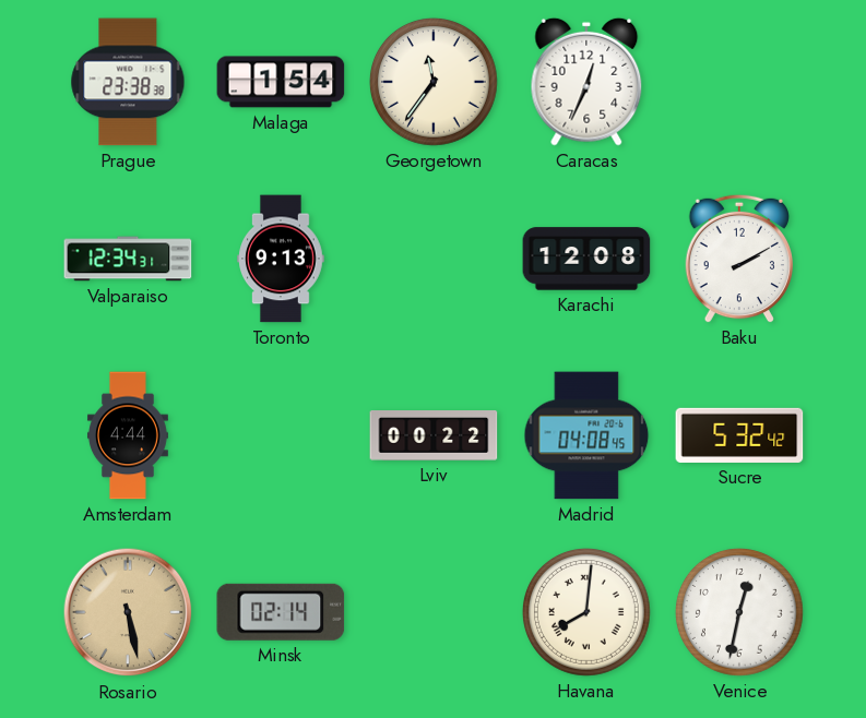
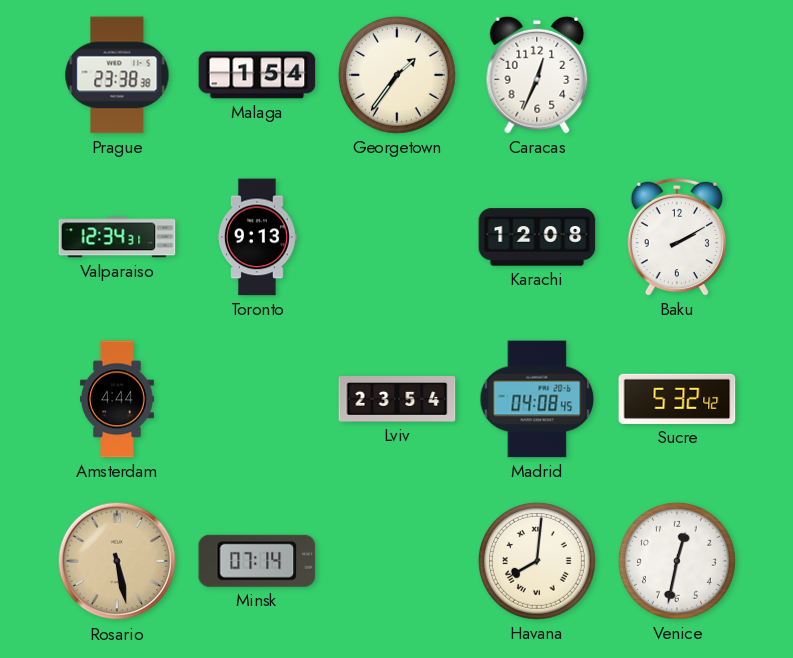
Georgetown: 11:36 -> 1:36 (397, 75)
Lviv: 00:22 -> 23:54 (397, 399)
Minsk: 02:14 -> 07:14 (257, 561)
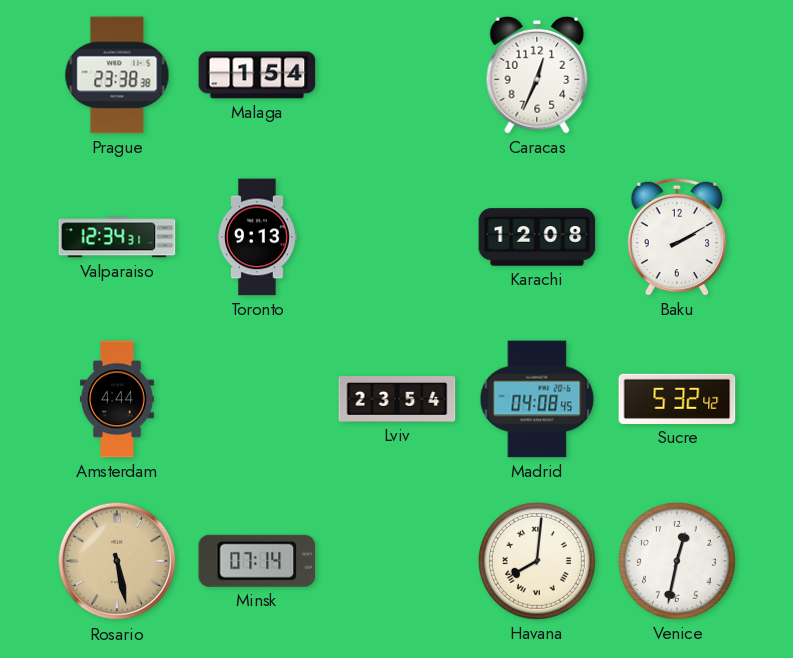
Georgetown: 1:36 -> none (397, 75)
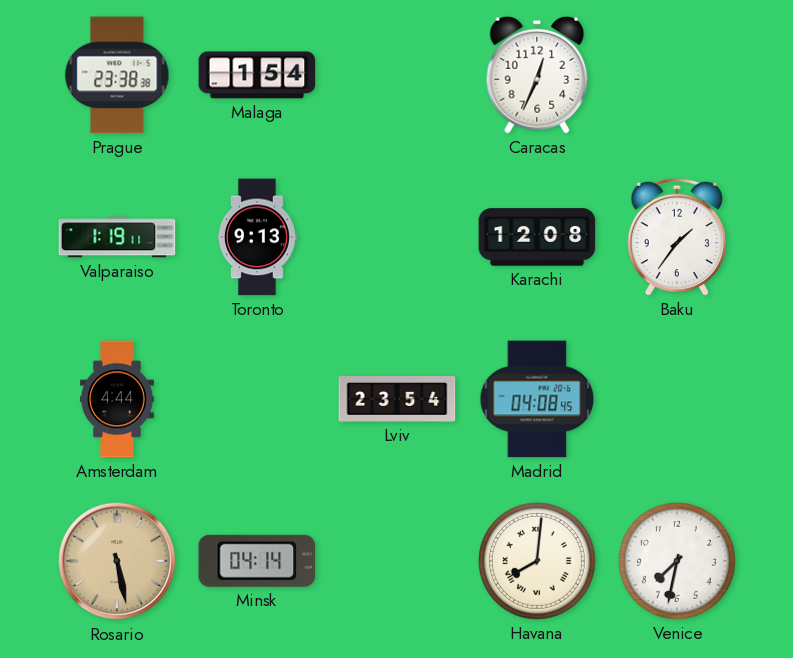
Valparaiso: 12:34 -> 1:19 (117, 237)
Baku: 2:10 -> 1:36 (676, 237)
Sucre: 5:32 -> none (677, 399)
Minsk: 07:14 -> 04:14 (257, 561)
Venice: 12:32 -> 7:32 (677, 561)
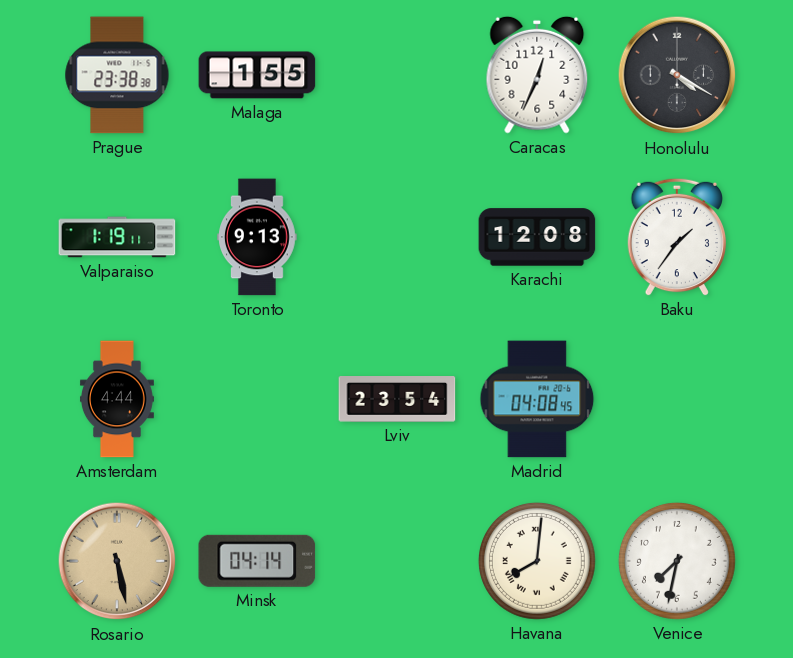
Malaga: 1:54 -> 1:55 (257, 75)
Honolulu: none -> 4:20 (677, 75)
